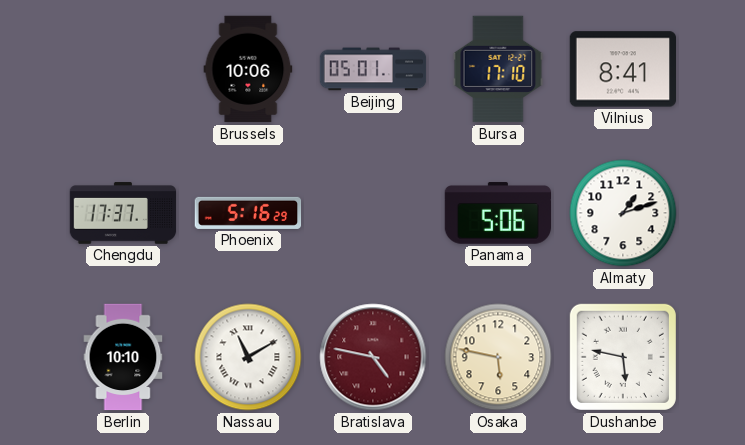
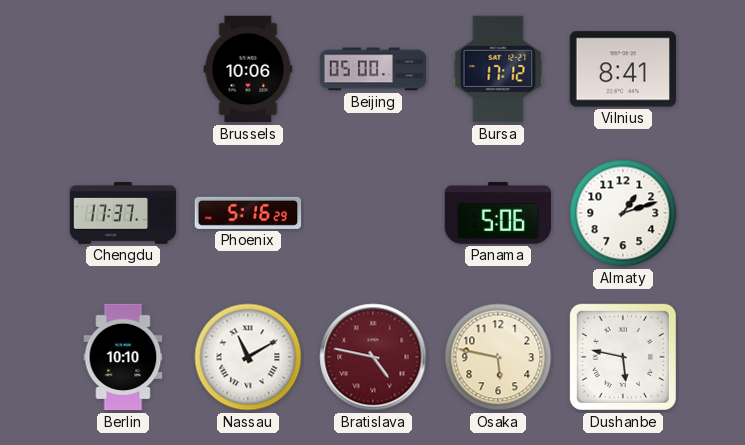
Beijing: 05:01 -> 05:00 (373, 69)
Bursa: 17:10 -> 17:12 (498, 69)
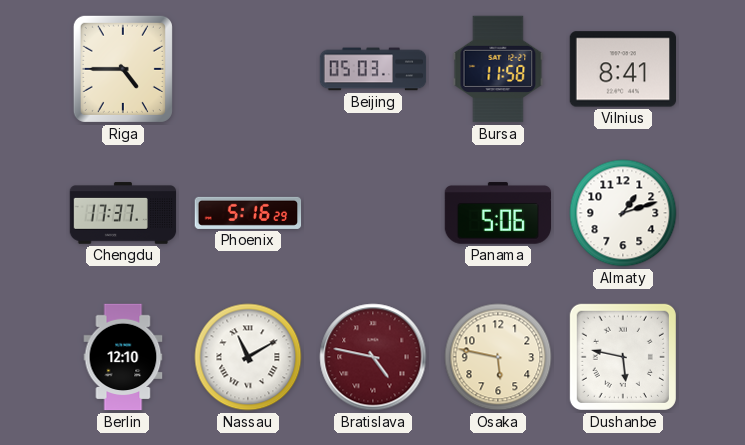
Riga: none -> 4:45 (123, 69)
Brussels: 10:06 -> none (248, 69)
Beijing: 05:00 -> 05:03 (373, 69)
Bursa: 17:12 -> 11:58 (498, 69)
Berlin: 10:10 -> 12:10 (123, 357)
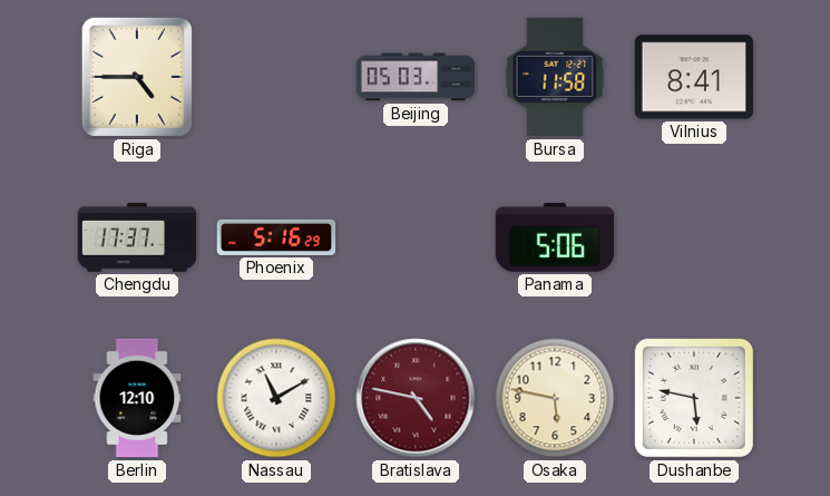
Almaty: 1:12 -> none (623, 213)
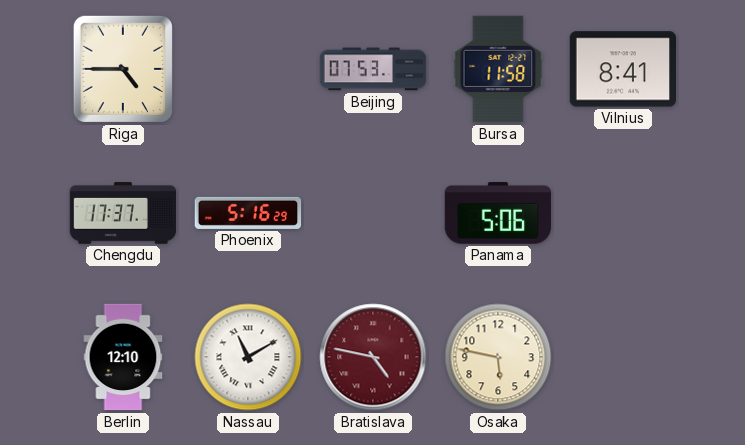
Beijing: 05:03 -> 07:53 (373, 69)
Dushanbe: 5:47 -> none (694, 398)
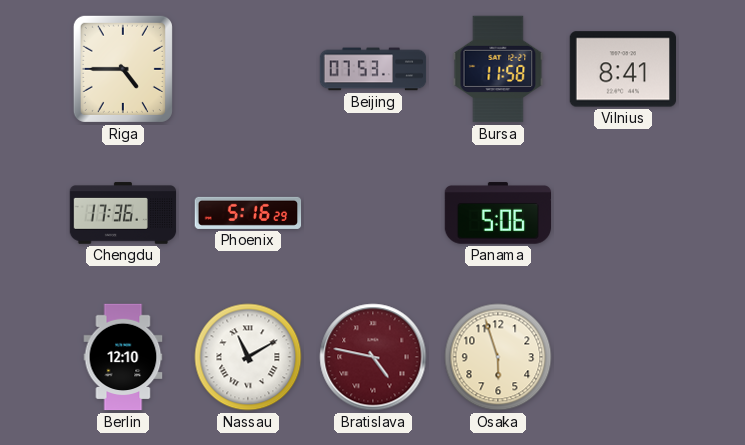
Chengdu: 17:37 -> 17:36 (123, 213)
Osaka: 5:47 -> 5:57 (498, 357)
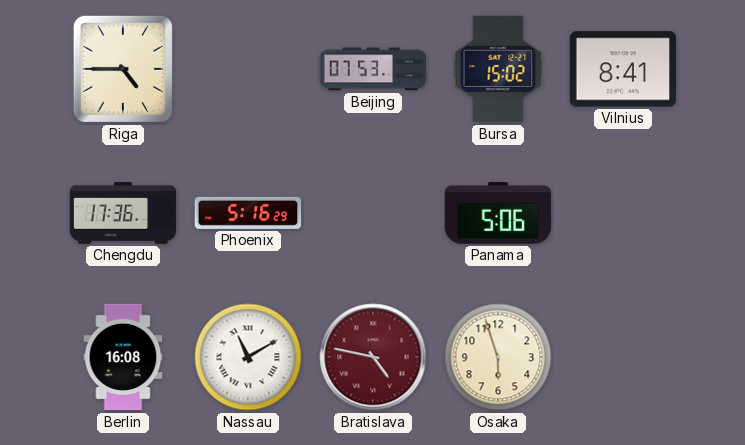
Bursa: 11:58 -> 15:02 (498, 69)
Berlin: 12:10 -> 16:08 (123, 357)
